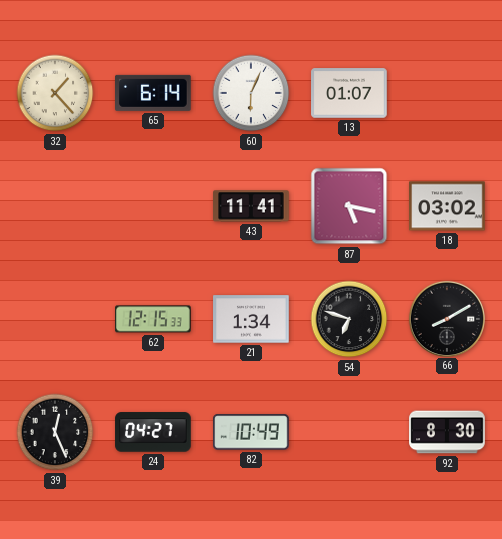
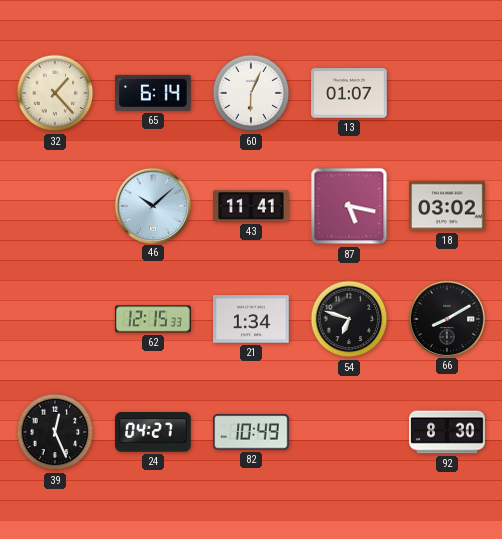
46: none -> 10:08 (152, 205)
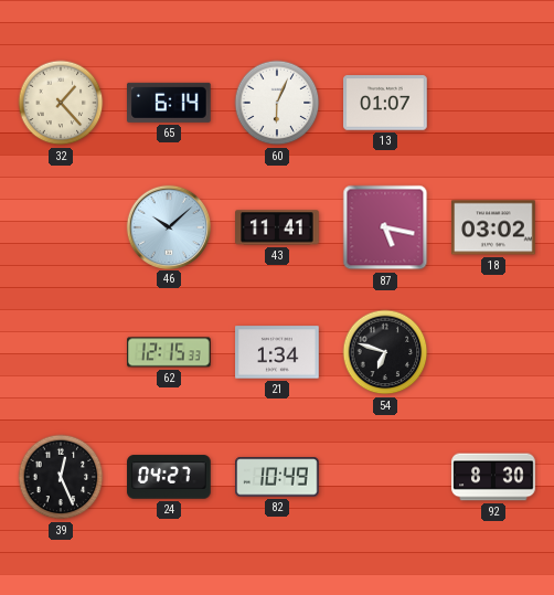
66: 8:10 -> none (446, 318)
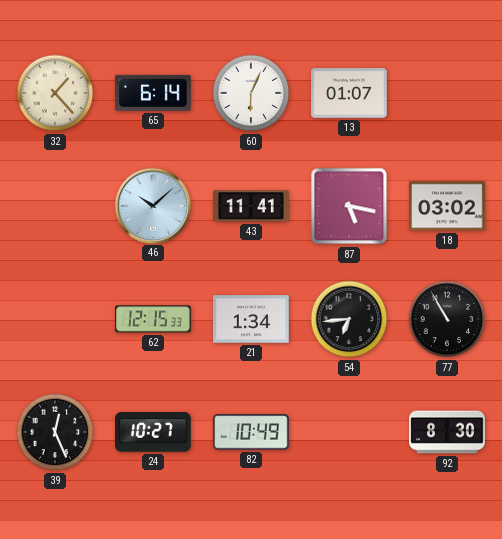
54: 6:48 -> 6:44 (349, 319)
77: none -> 10:55 (447, 319)
24: 04:27 -> 10:27 (153, 432)
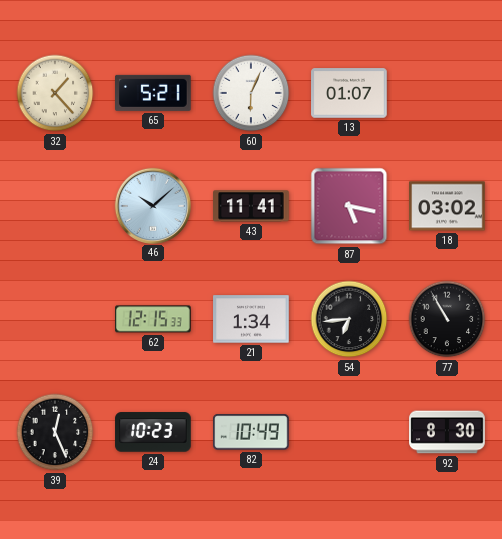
65: 6:14 -> 5:21 (154, 93)
24: 10:27 -> 10:23 (153, 432)
